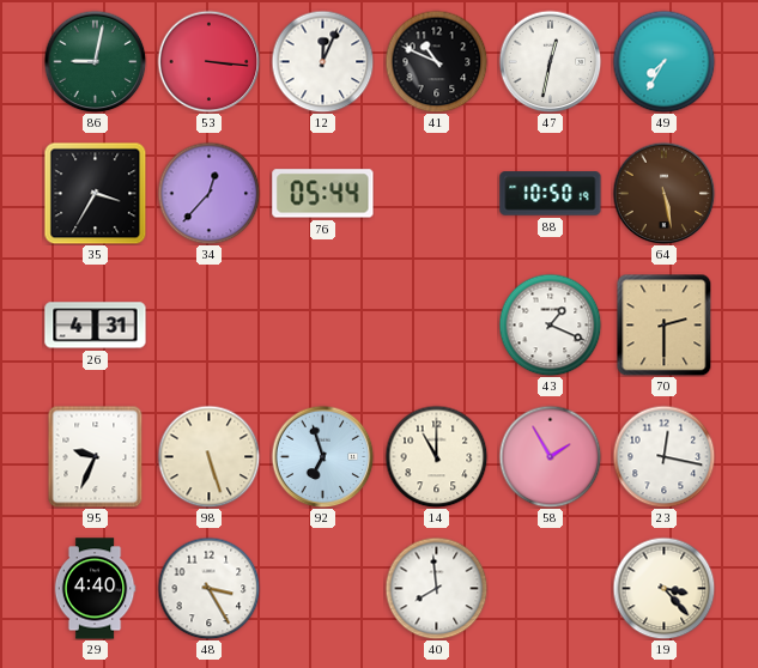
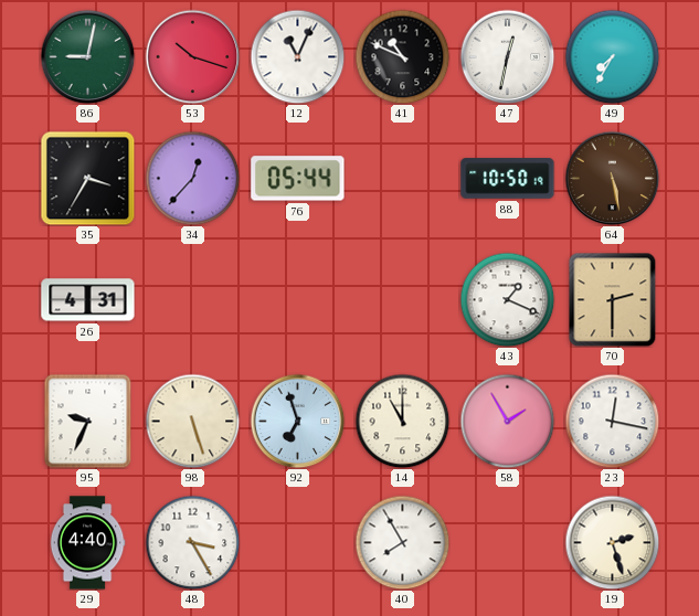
53: 3:16 -> 10:18 (192, 56)
12: 12:04 -> 11:04 (297, 56)
40: 7:59 -> 7:55 (402, 542)
19: 3:23 -> 2:27 (612, 542)
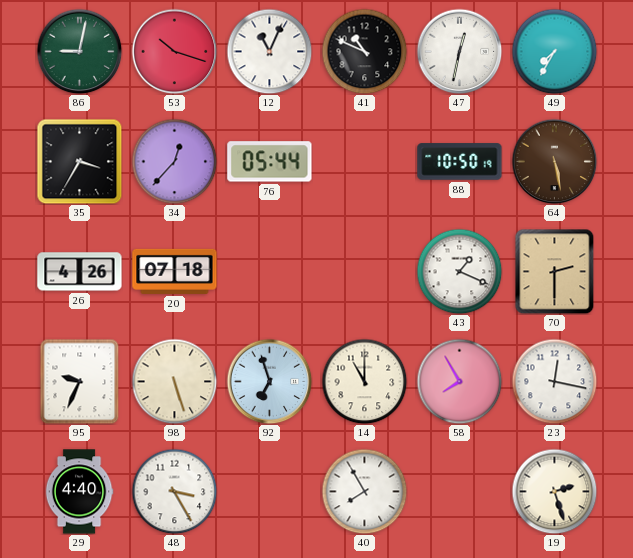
26: 4:31 -> 4:26 (80, 272)
20: none -> 07:18 (175, 271)
58: 1:55 -> 7:55 (459, 381)
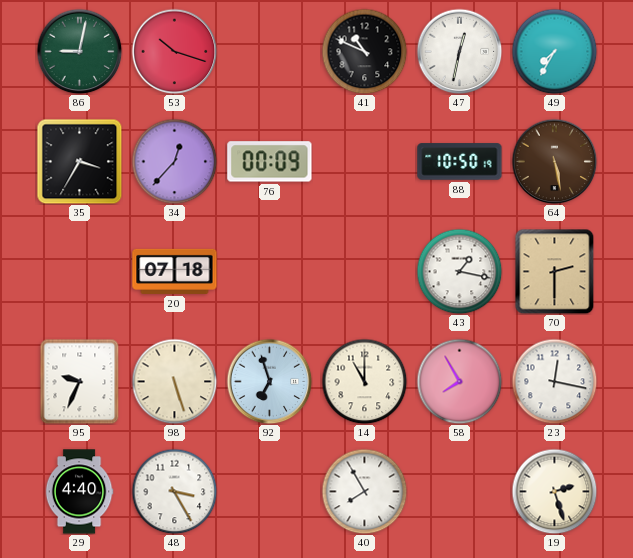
12: 11:04 -> none (269, 51)
76: 05:44 -> 00:09 (270, 162)
26: 4:26 -> none (80, 272)
43: 1:19 -> 1:17 (459, 271)
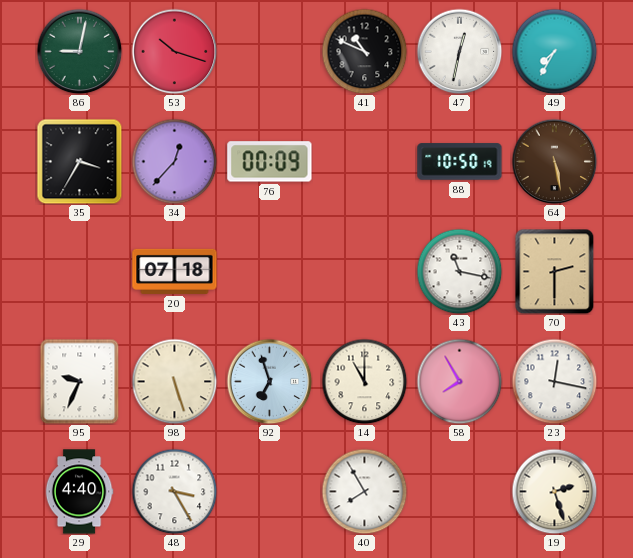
43: 1:17 -> 11:17 (459, 271)
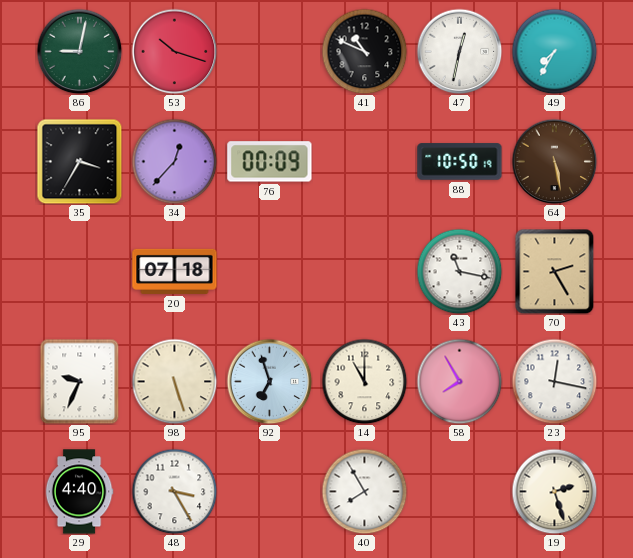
70: 2:30 -> 2:25 (555, 271)
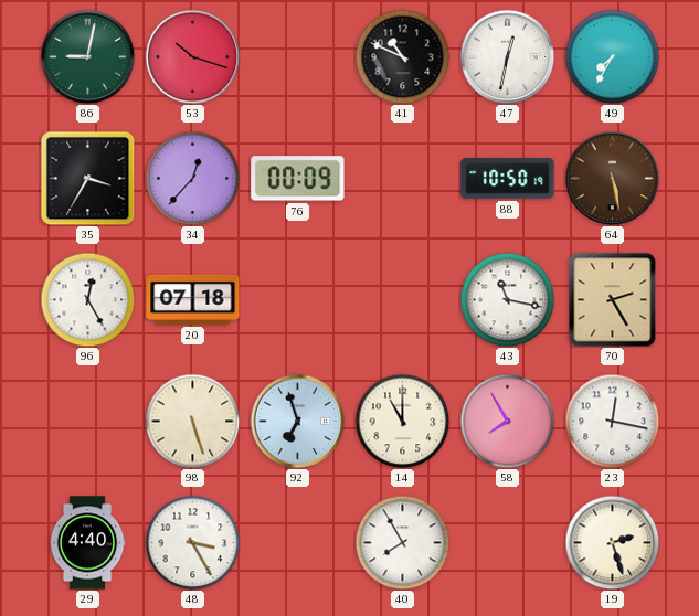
96: none -> 12:25 (87, 299)
95: 9:34 -> none (80, 381)
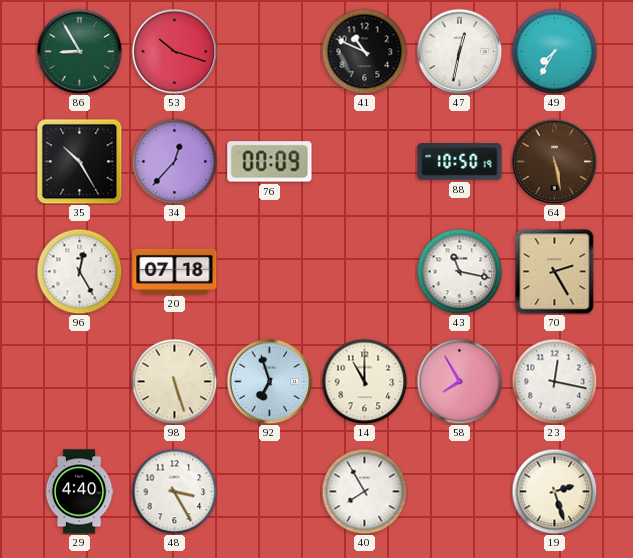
86: 9:02 -> 8:55 (79, 51)
35: 3:35 -> 10:25 (79, 161)
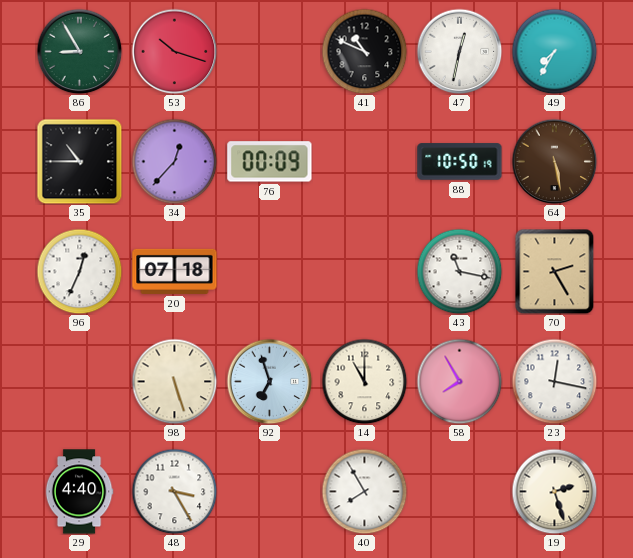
35: 10:25 -> 10:45 (79, 161)
96: 12:25 -> 12:34 (79, 271)
